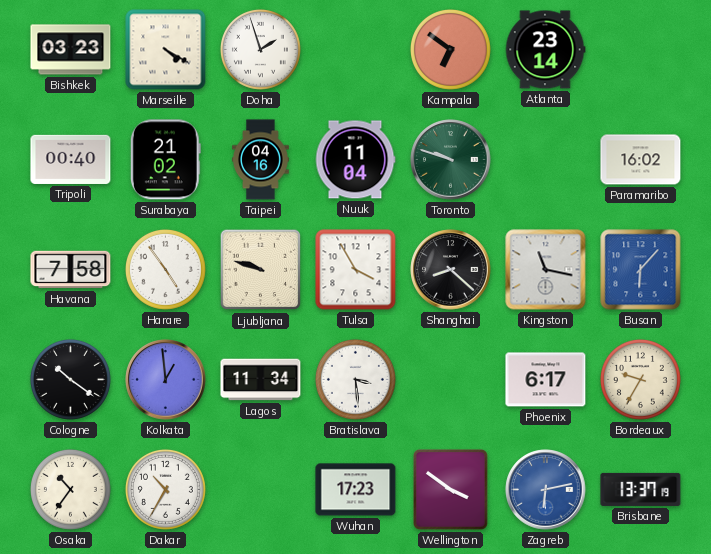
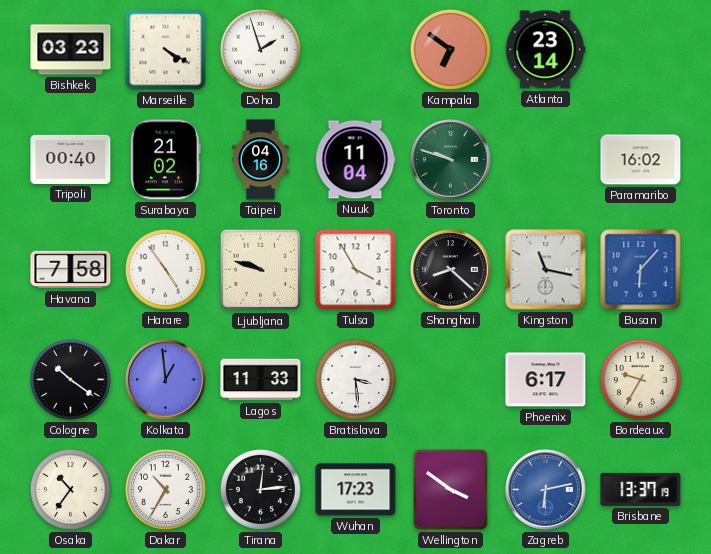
Lagos: 11:34 -> 11:33 (261, 380)
Tirana: none -> 12:14 (260, 489)
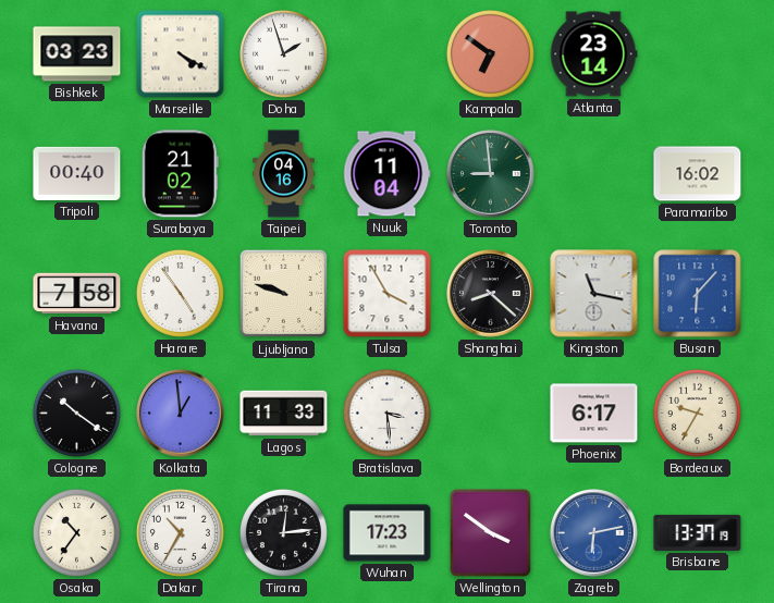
Toronto: 9:48 -> 8:59 (491, 174)
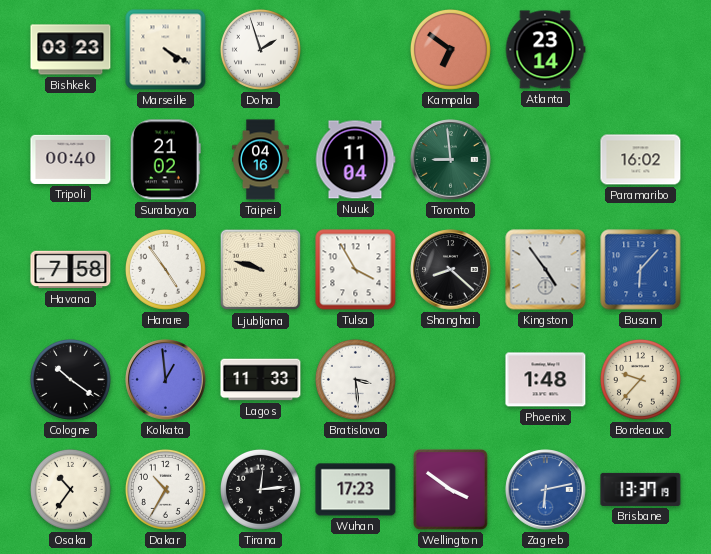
Kingston: 11:17 -> 4:54 (546, 270)
Phoenix: 6:17 -> 1:48 (546, 380)
Bordeaux: 9:35 -> 9:37 (640, 379)
